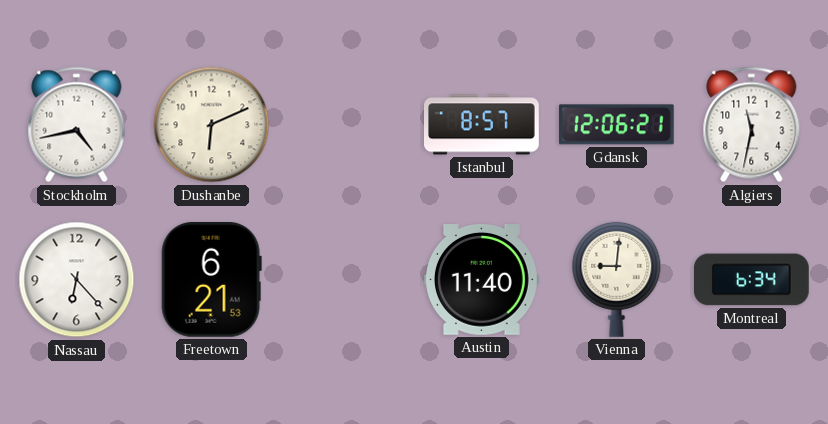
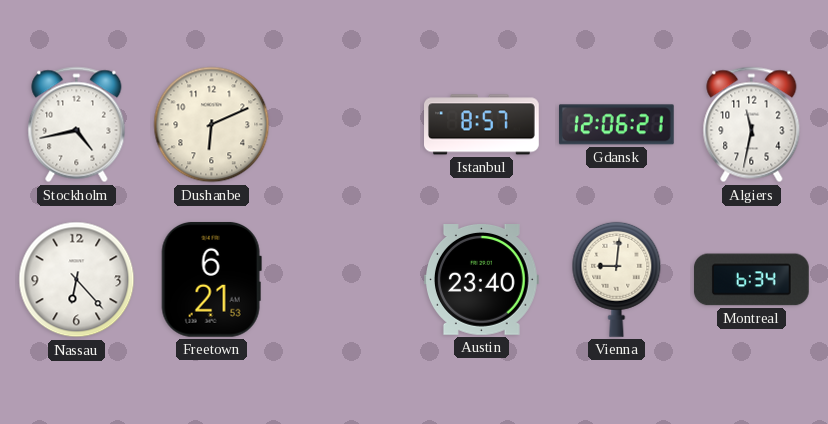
Austin: 11:40 -> 23:40 (482, 280)
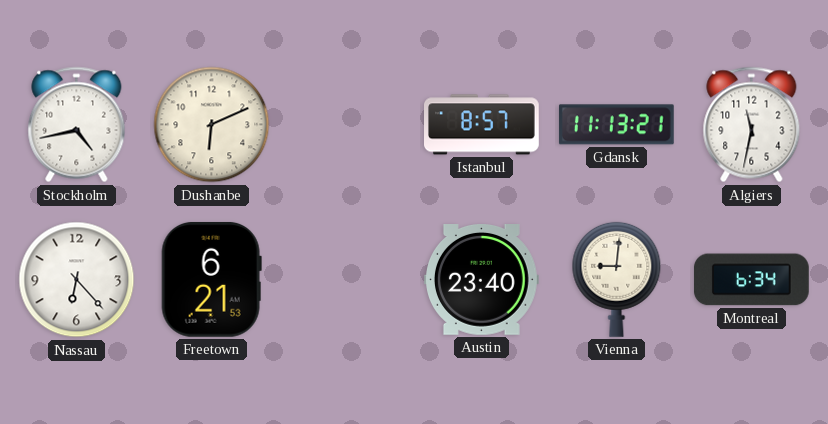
Gdansk: 12:06 -> 11:13 (616, 125)
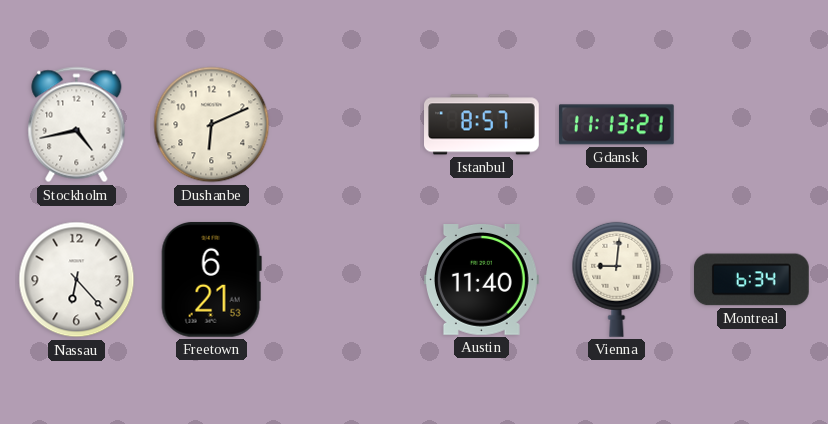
Algiers: 11:32 -> none (752, 125)
Austin: 23:40 -> 11:40 (482, 280)
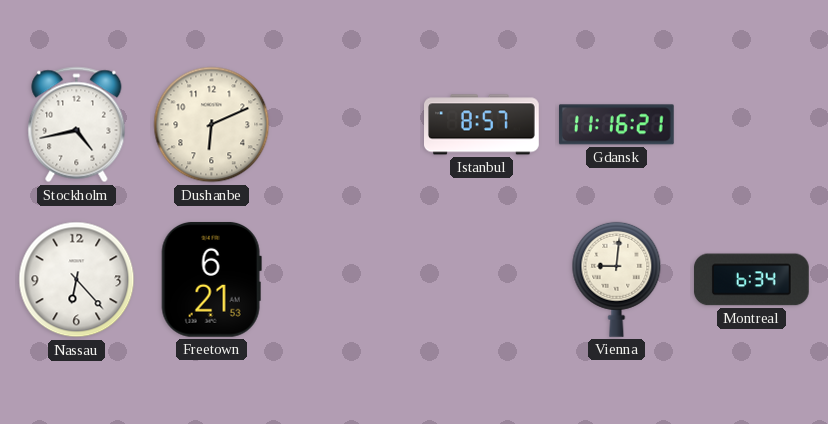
Gdansk: 11:13 -> 11:16 (616, 125)
Austin: 11:40 -> none (482, 280)
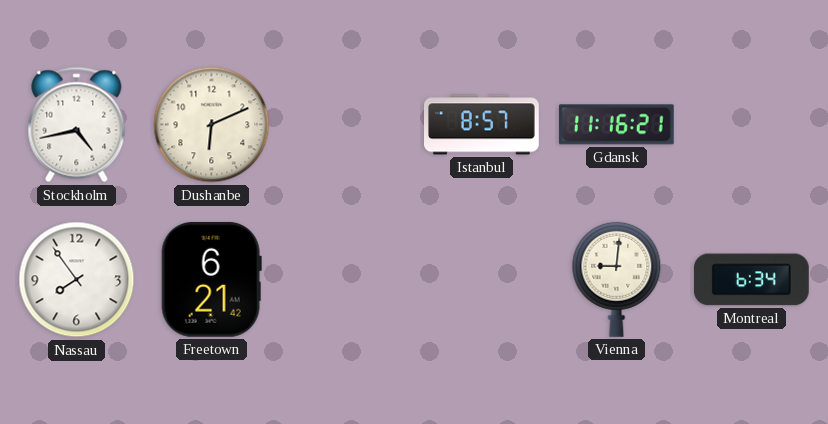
Nassau: 6:23 -> 7:54 (77, 280)
Freetown: 6:21:53 -> 6:21:42 (211, 279)
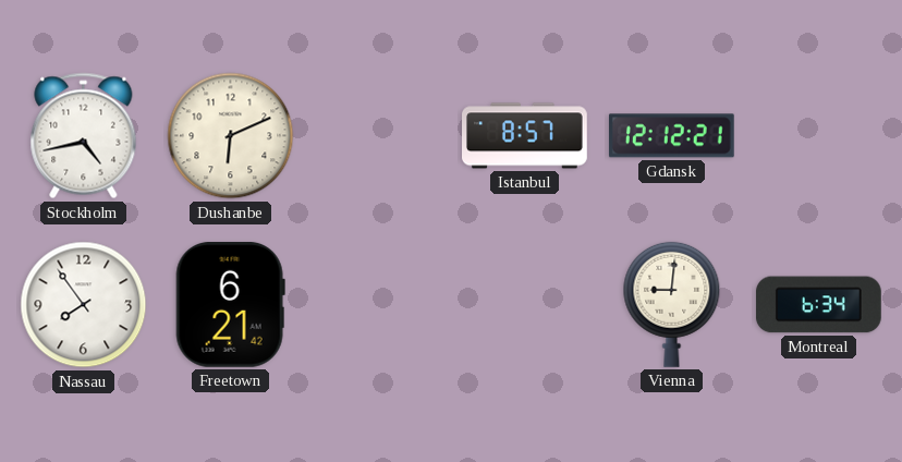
Gdansk: 11:16 -> 12:12 (671, 136)
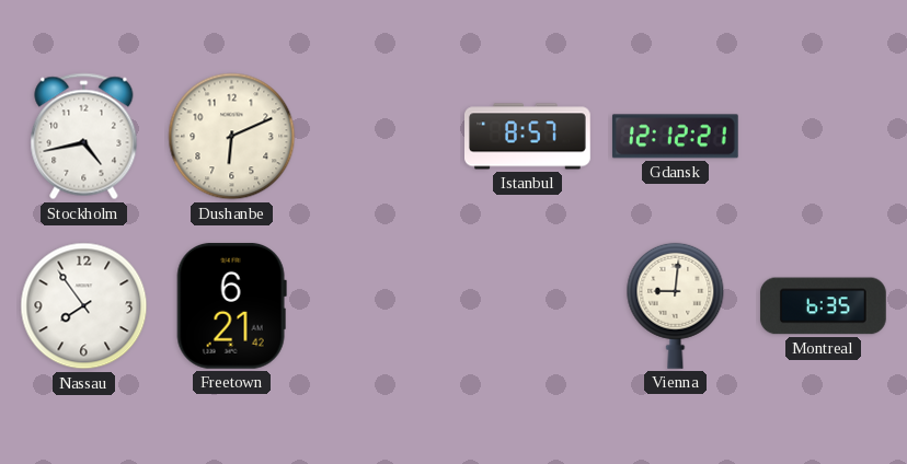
Montreal: 6:34 -> 6:35 (823, 306)
